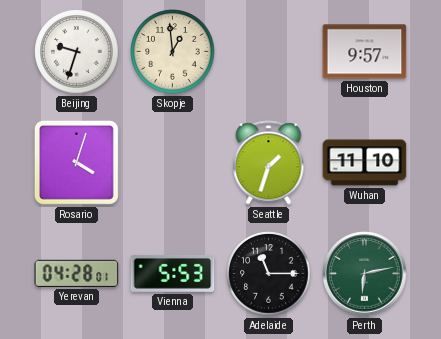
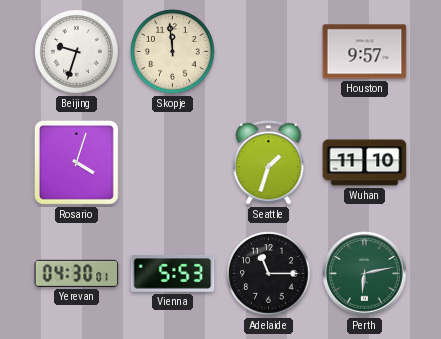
Skopje: 12:59 -> 11:59 (173, 52)
Yerevan: 04:28 -> 04:30 (77, 273)
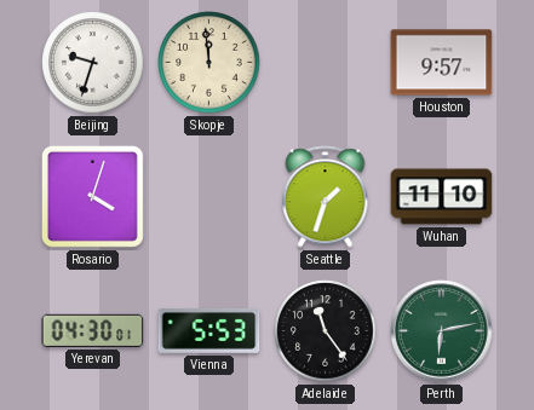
Adelaide: 11:15 -> 11:24 (326, 331)
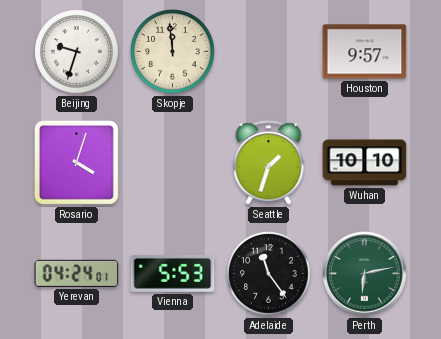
Wuhan: 11:10 -> 10:10 (365, 163)
Yerevan: 04:30 -> 04:24 (77, 273)
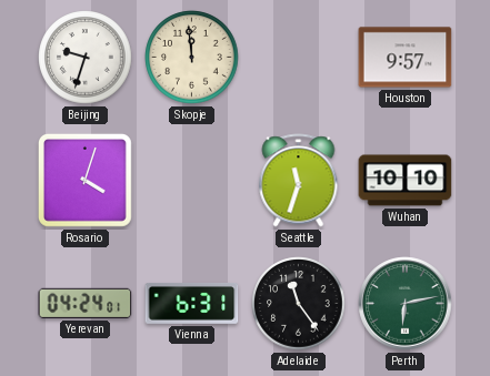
Seattle: 1:33 -> 11:33 (299, 181)
Vienna: 5:53 -> 6:31 (192, 303)
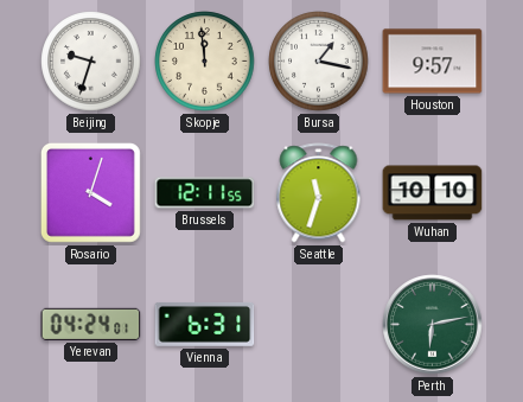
Bursa: none -> 1:17 (319, 62)
Brussels: none -> 12:11 (205, 193)
Adelaide: 11:24 -> none (299, 304)
